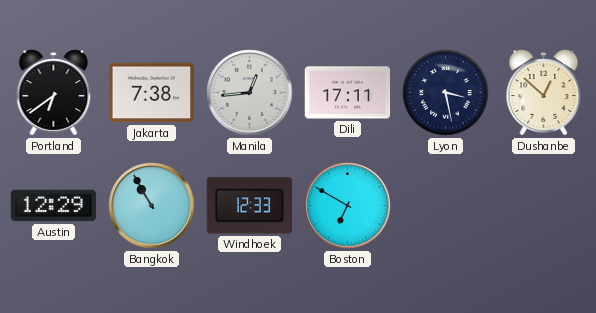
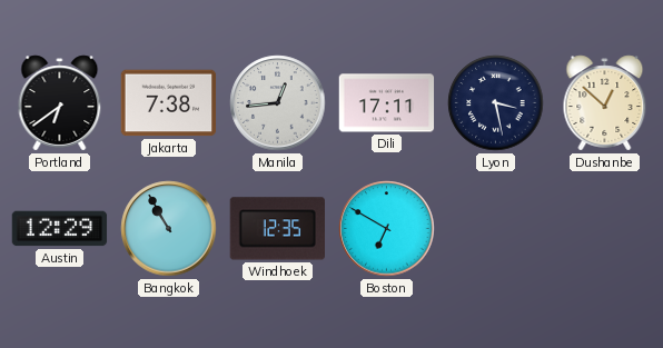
Windhoek: 12:33 -> 12:35 (277, 229)
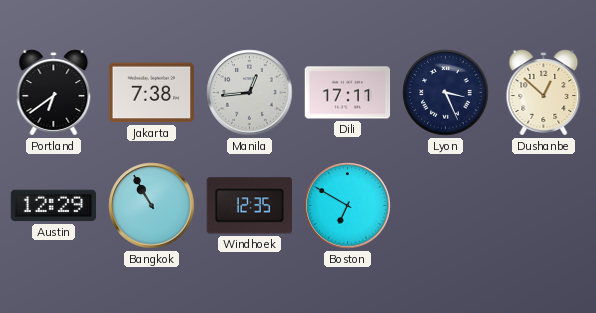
Lyon: 3:28 -> 3:26 (446, 93)
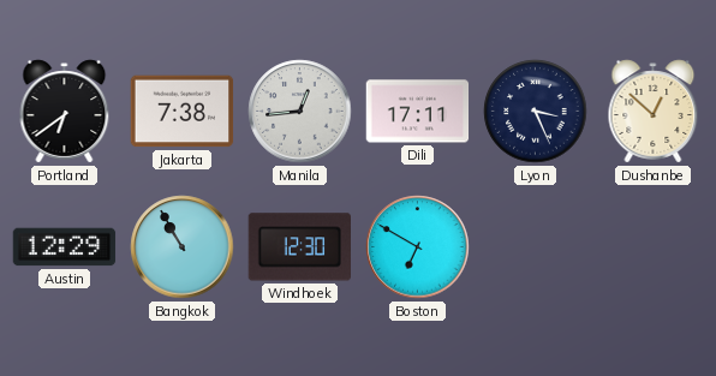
Windhoek: 12:35 -> 12:30 (299, 247)
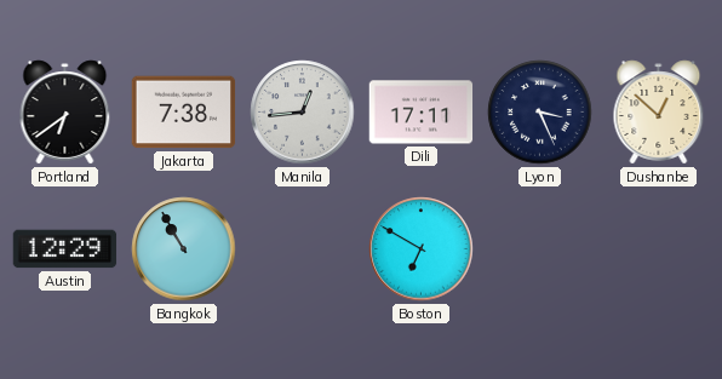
Windhoek: 12:30 -> none (299, 247)
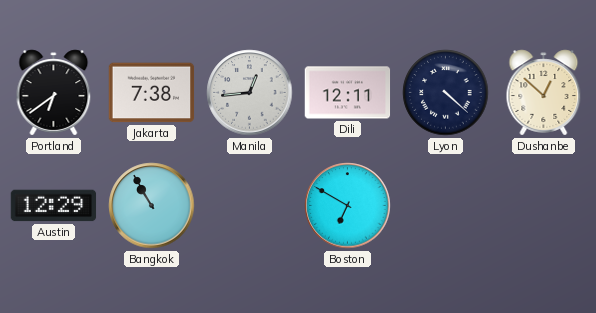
Dili: 17:11 -> 12:11 (348, 93)
Lyon: 3:26 -> 4:22 (446, 93)
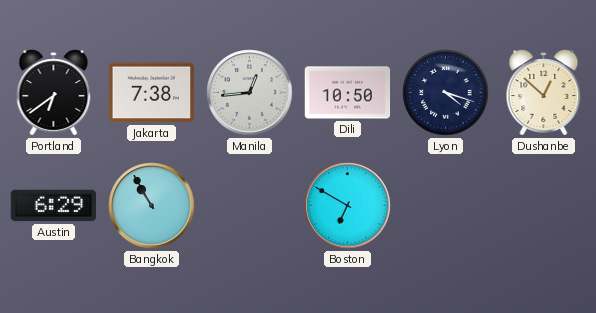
Dili: 12:11 -> 10:50 (348, 93)
Lyon: 4:22 -> 4:18 (446, 93)
Austin: 12:29 -> 6:29 (54, 206)
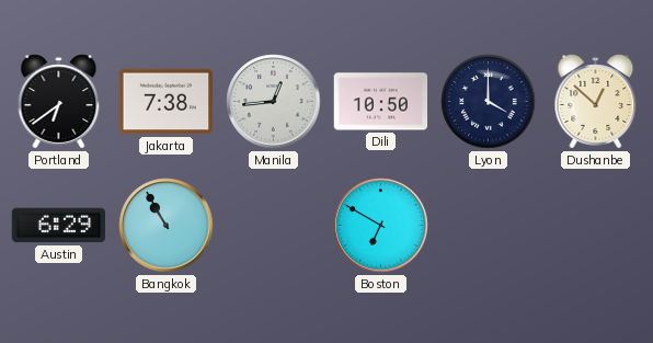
Lyon: 4:18 -> 4:00 (489, 102)
